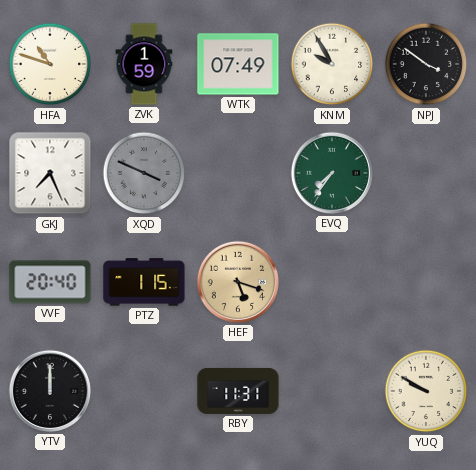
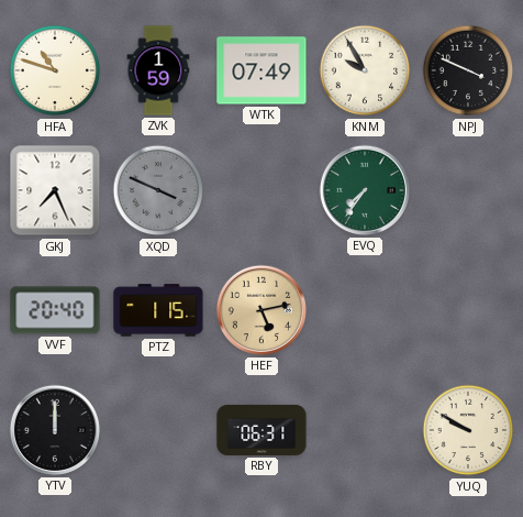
NPJ: 3:51 -> 3:49 (468, 70)
HEF: 5:18 -> 5:13 (261, 310)
RBY: 11:31 -> 06:31 (261, 430)
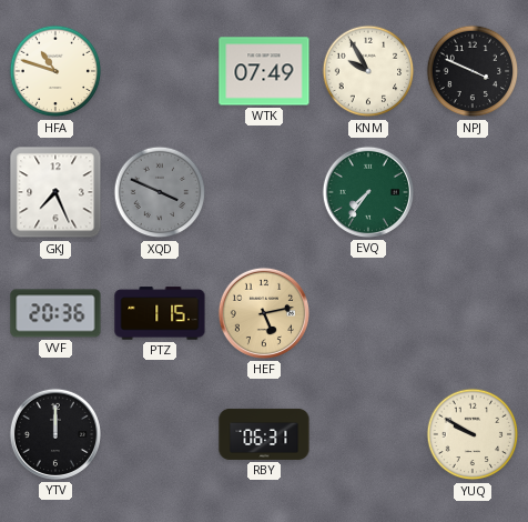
ZVK: 1:59 -> none (158, 70)
VVF: 20:40 -> 20:36 (55, 313)
